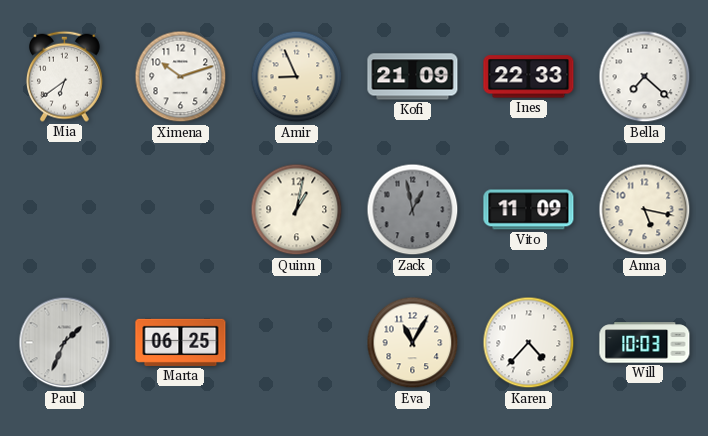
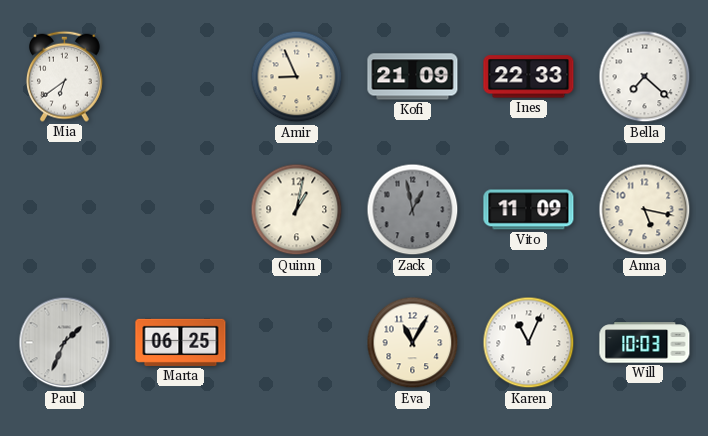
Ximena: 10:12 -> none (181, 77)
Karen: 4:37 -> 11:04 (529, 343)
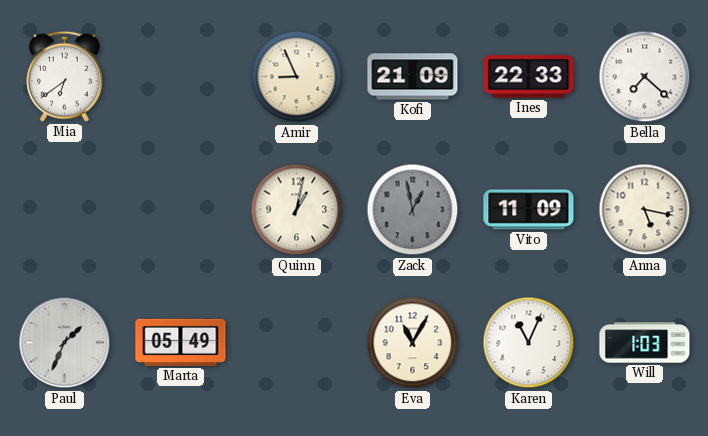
Marta: 06:25 -> 05:49 (181, 342)
Will: 10:03 -> 1:03 (645, 343)
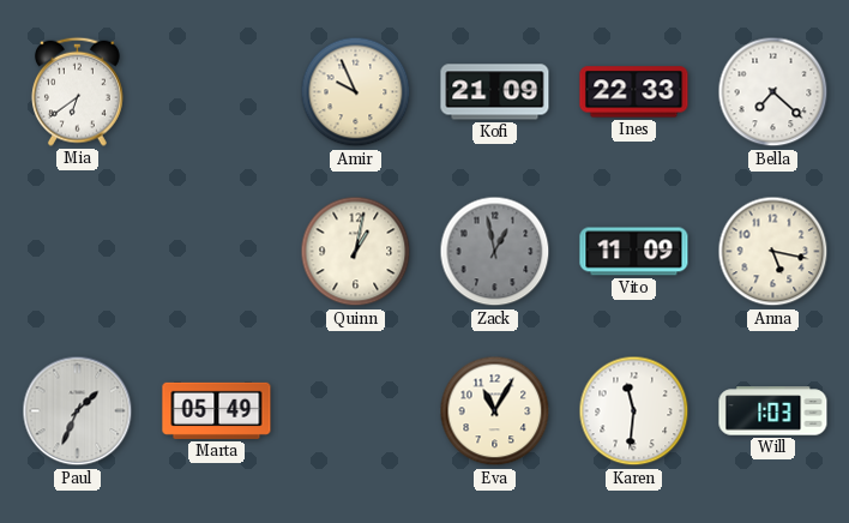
Amir: 8:56 -> 9:56 (356, 92)
Karen: 11:04 -> 11:31 (634, 411)
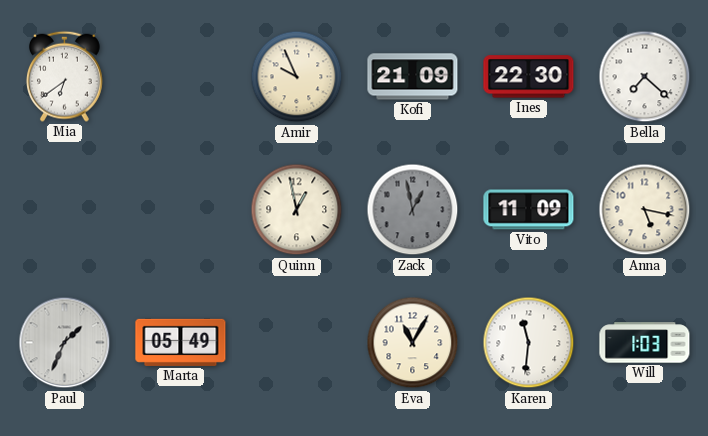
Ines: 22:33 -> 22:30 (529, 77)
Quinn: 1:02 -> 12:58 (297, 210)
